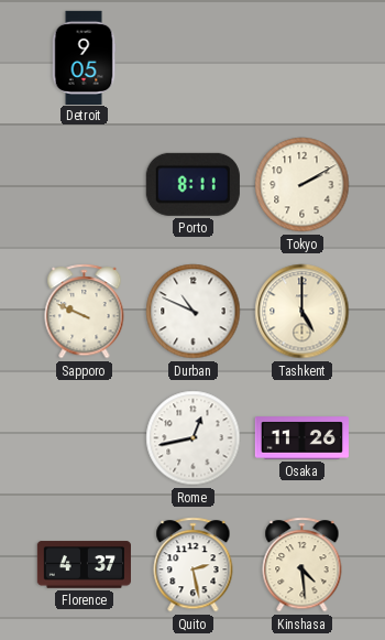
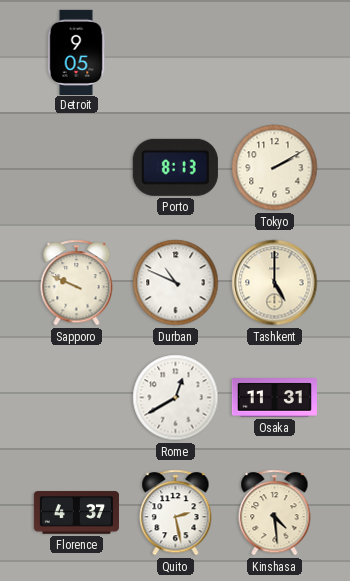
Porto: 8:11 -> 8:13 (175, 167)
Rome: 12:43 -> 12:40 (176, 398)
Osaka: 11:26 -> 11:31 (274, 398)
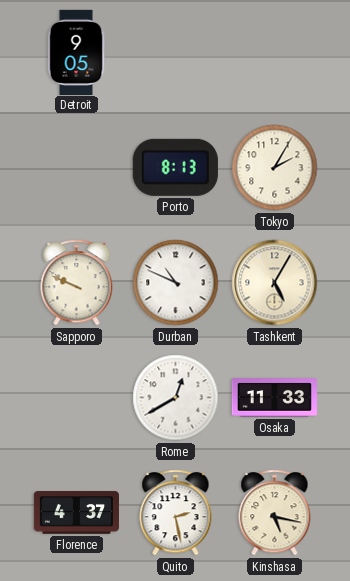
Tokyo: 2:10 -> 2:05 (275, 168)
Tashkent: 5:00 -> 5:05 (275, 283)
Osaka: 11:31 -> 11:33 (274, 398)
Kinshasa: 4:29 -> 5:17 (275, 513)
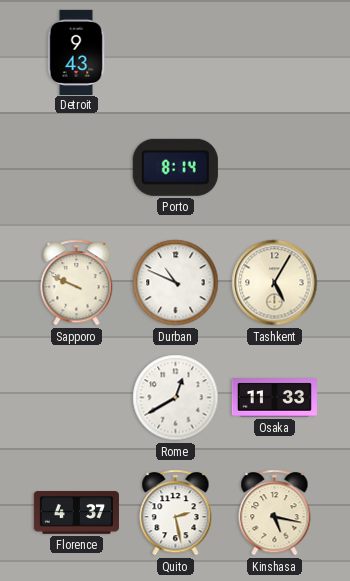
Detroit: 9:05 -> 9:43 (76, 52)
Porto: 8:13 -> 8:14 (175, 167)
Tokyo: 2:05 -> none (275, 168)
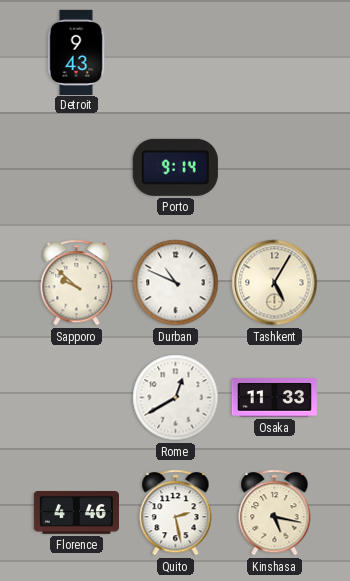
Porto: 8:14 -> 9:14 (175, 167)
Sapporo: 9:49 -> 9:52 (77, 283)
Florence: 4:37 -> 4:46 (76, 513)
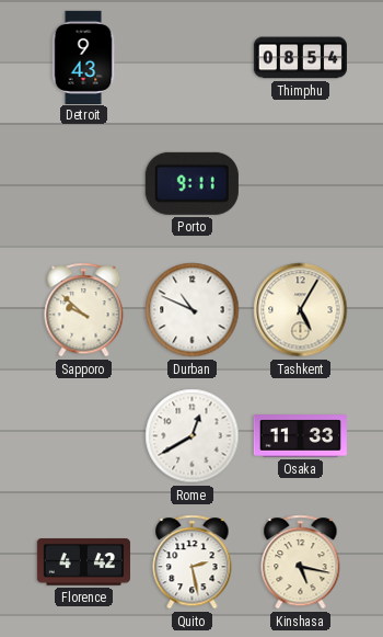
Thimphu: none -> 08:54 (300, 58)
Porto: 9:14 -> 9:11 (191, 183)
Florence: 4:46 -> 4:42 (83, 562)
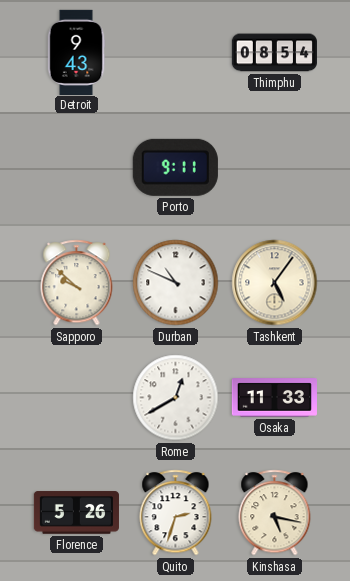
Tashkent: 5:05 -> 5:06 (275, 283)
Florence: 4:42 -> 5:26 (76, 513)
Quito: 2:28 -> 2:33 (176, 513)
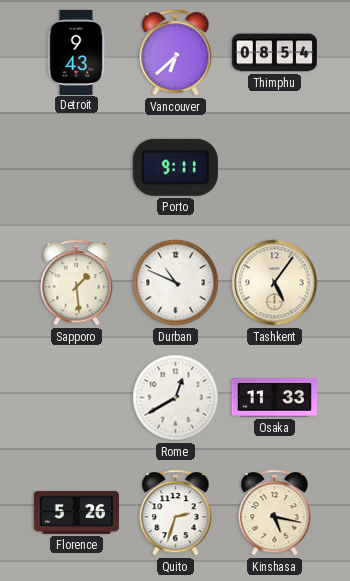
Vancouver: none -> 6:38 (176, 53)
Sapporo: 9:52 -> 1:29 (77, 283)
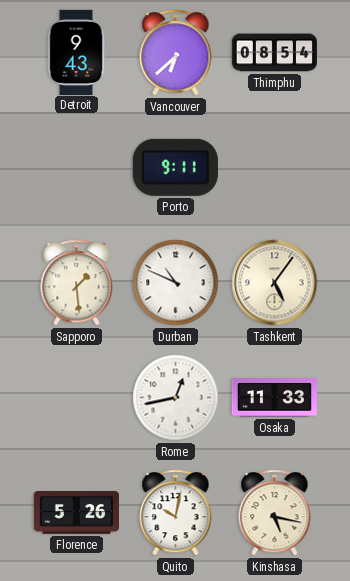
Rome: 12:40 -> 12:43 (176, 398)
Quito: 2:33 -> 10:02 (176, 513)
